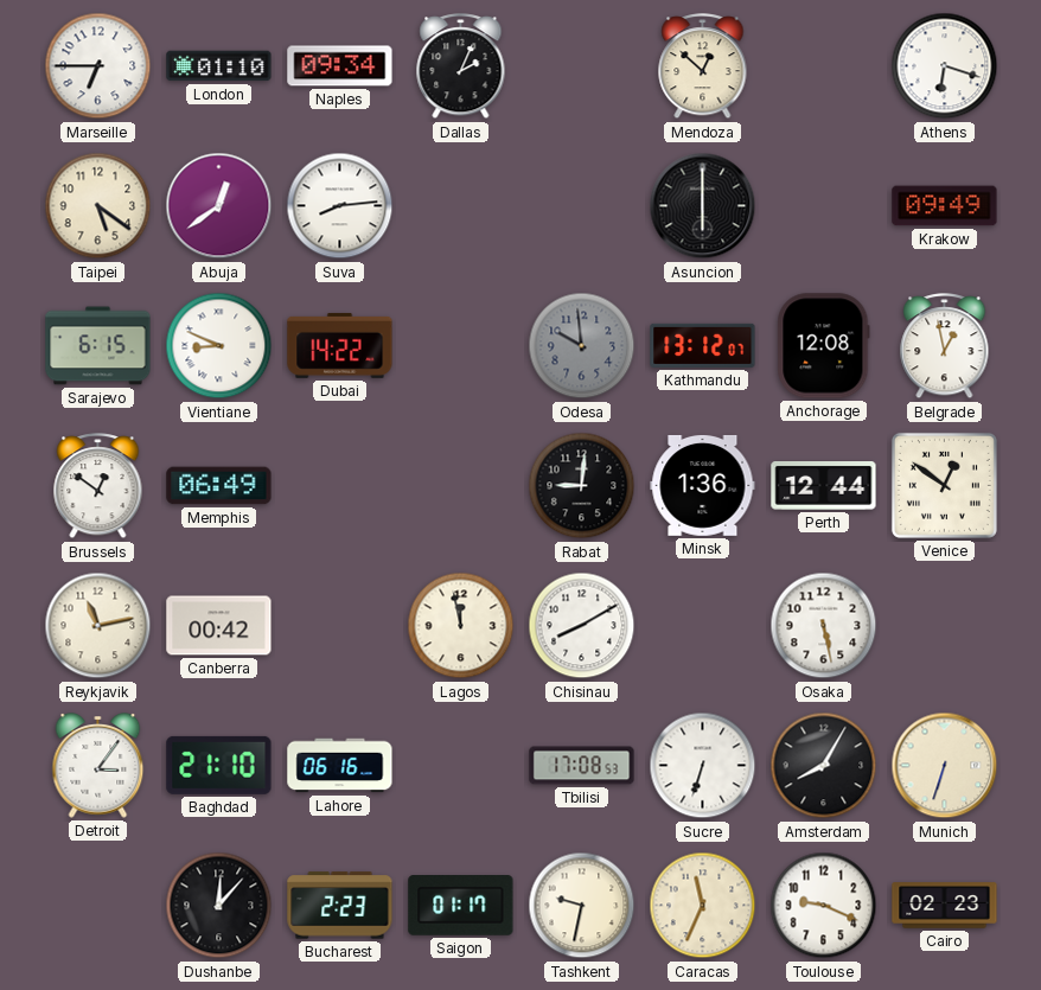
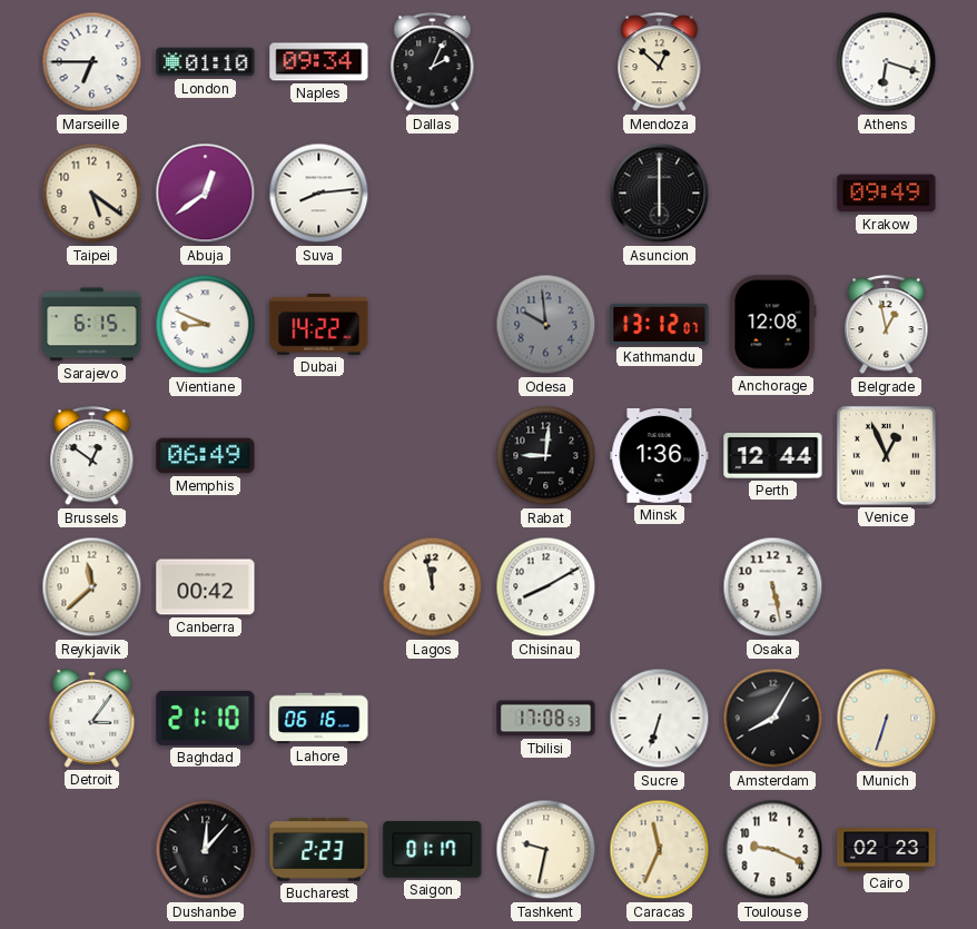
Venice: 12:51 -> 12:56 (886, 455)
Reykjavik: 11:13 -> 11:38 (92, 587)
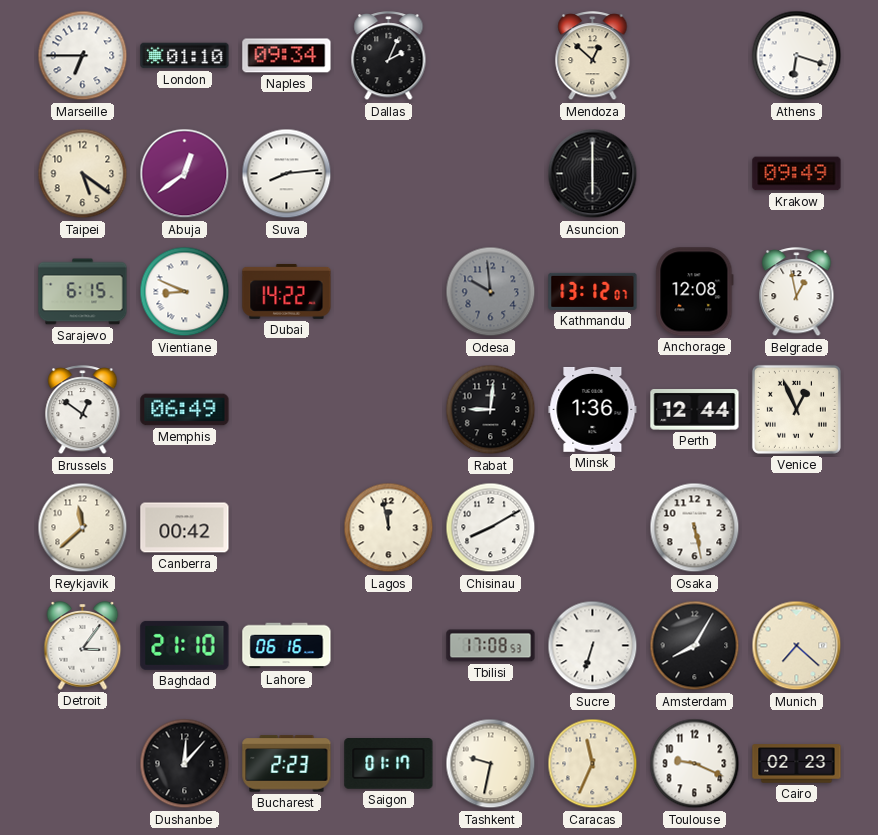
Munich: 6:33 -> 7:22 (797, 646)
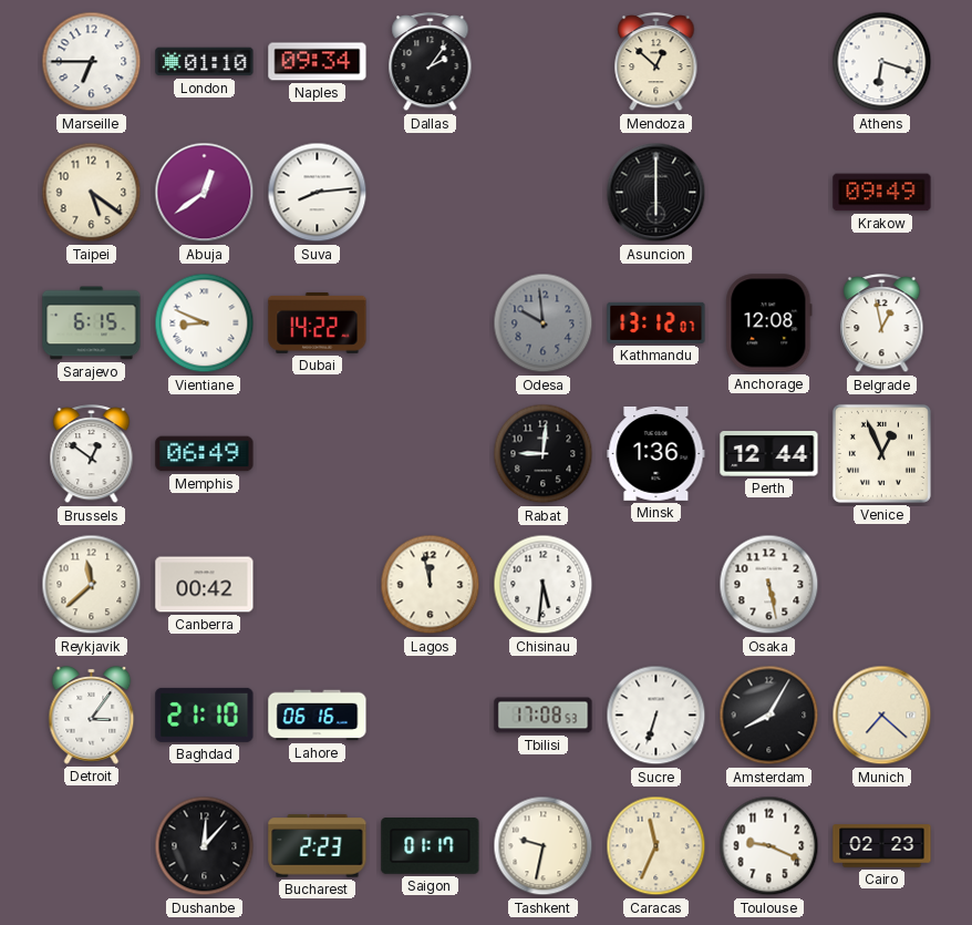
Dallas: 2:04 -> 2:06 (431, 62)
Chisinau: 8:10 -> 5:31 (544, 585)
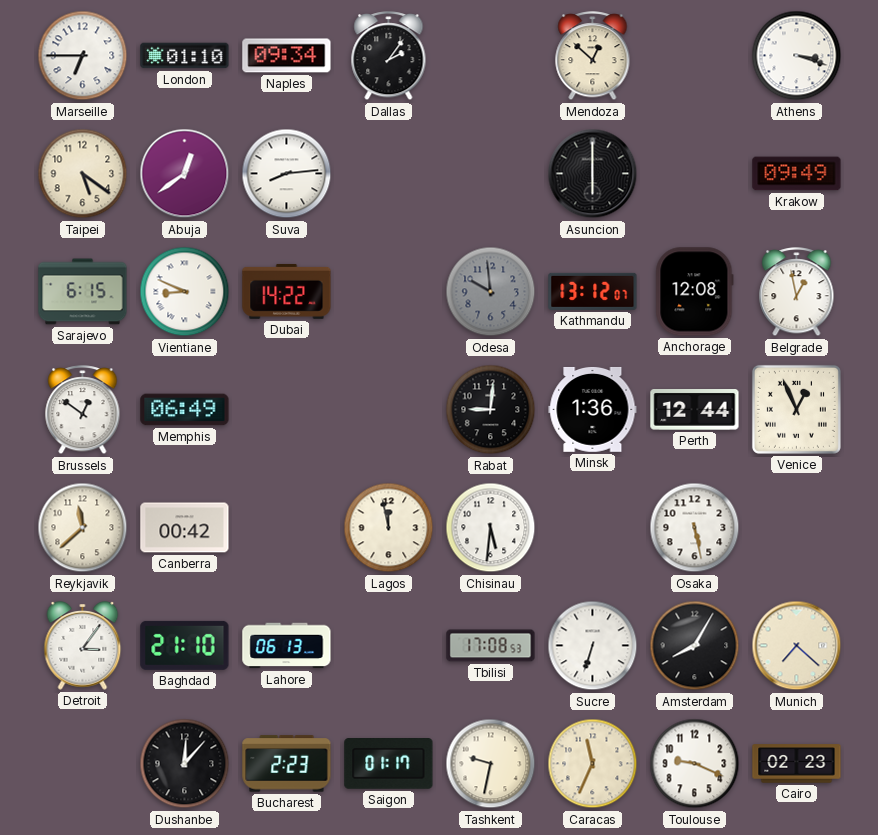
Athens: 6:18 -> 3:18 (797, 56)
Lahore: 06:16 -> 06:13 (287, 646)
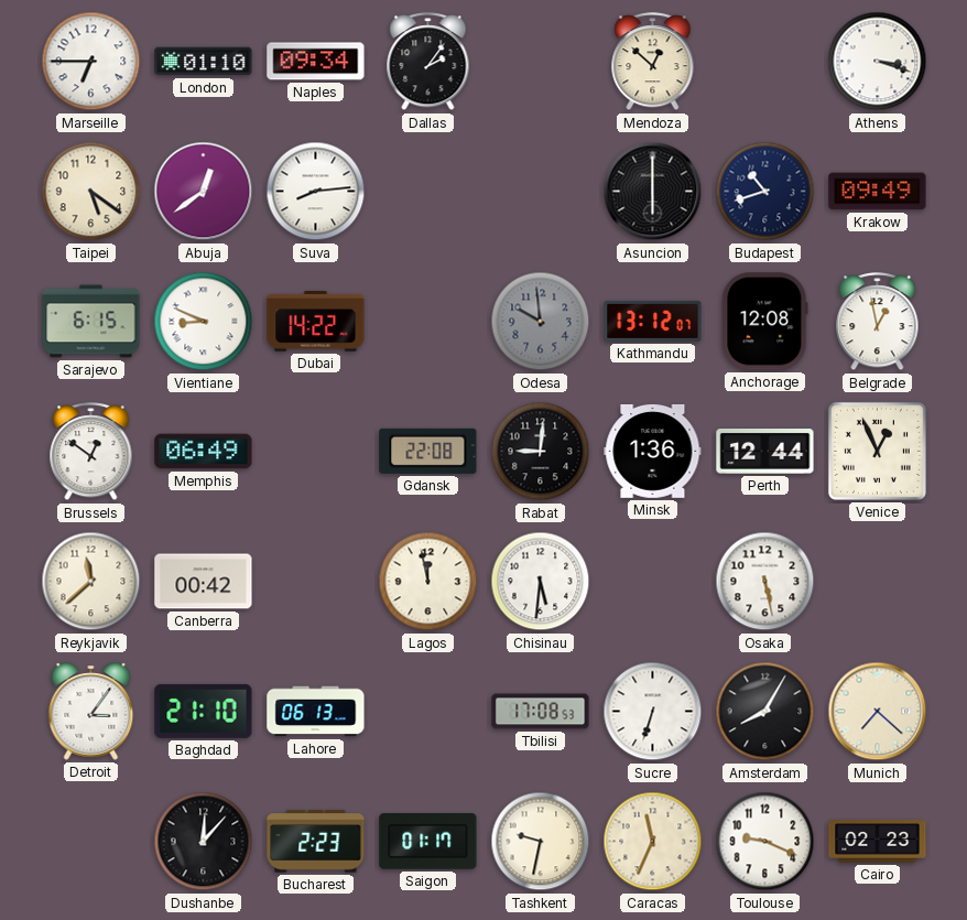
Budapest: none -> 10:42 (765, 192)
Gdansk: none -> 22:08 (428, 451)
